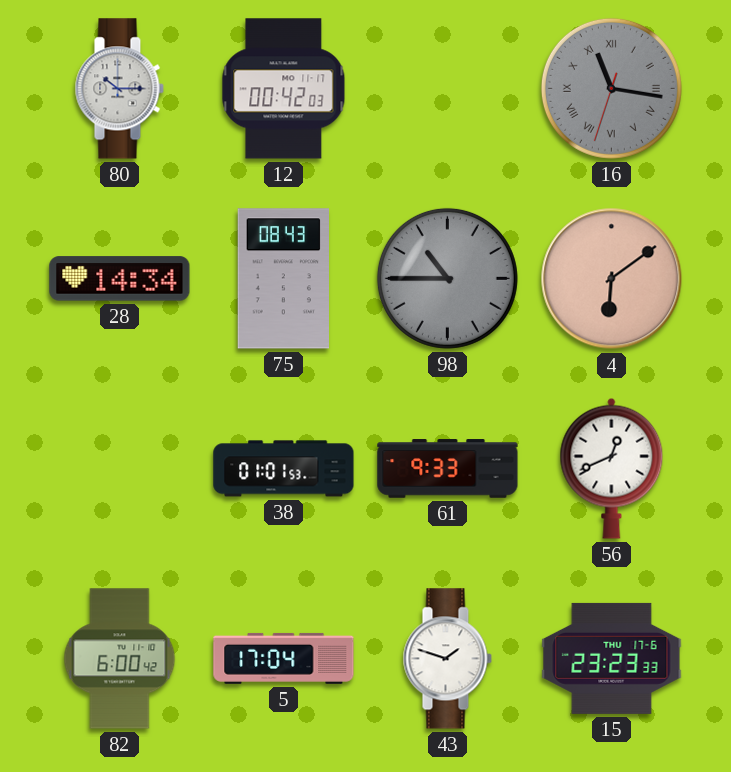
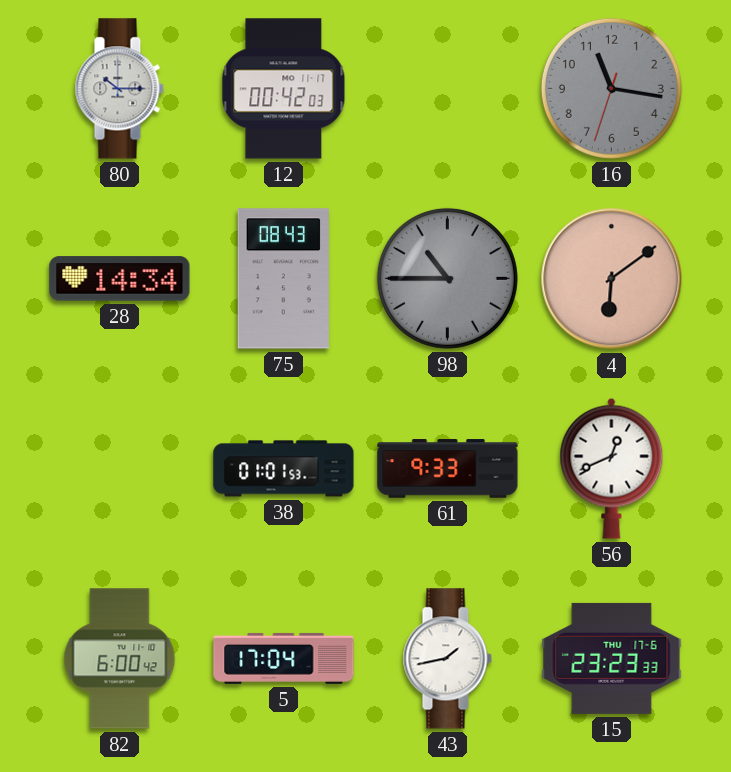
16 numerals: Roman -> Arabic (611, 88)
43: 1:48 -> 1:43 (447, 659)
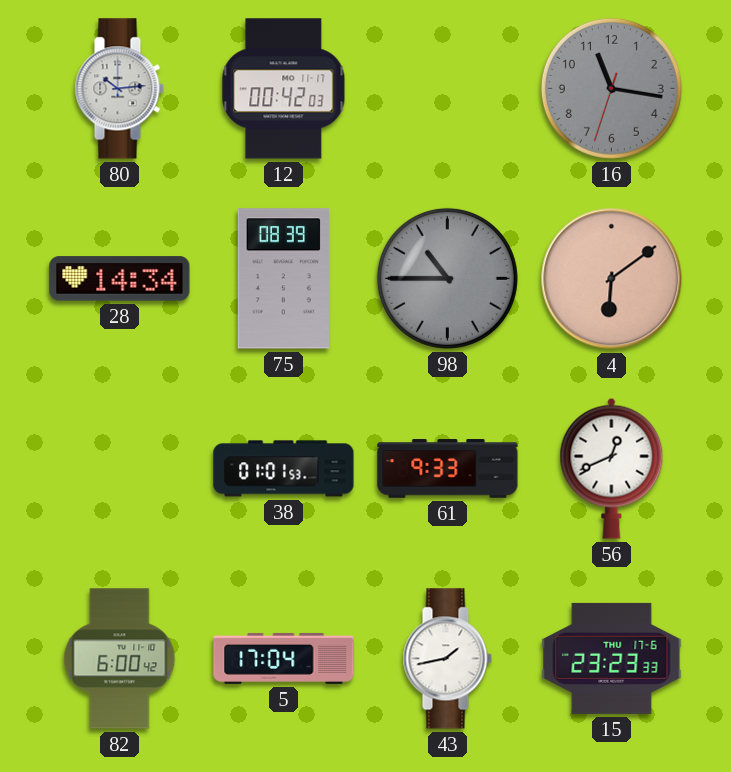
80: 10:15 -> 10:14 (119, 89)
75: 08:43 -> 08:39 (283, 279)
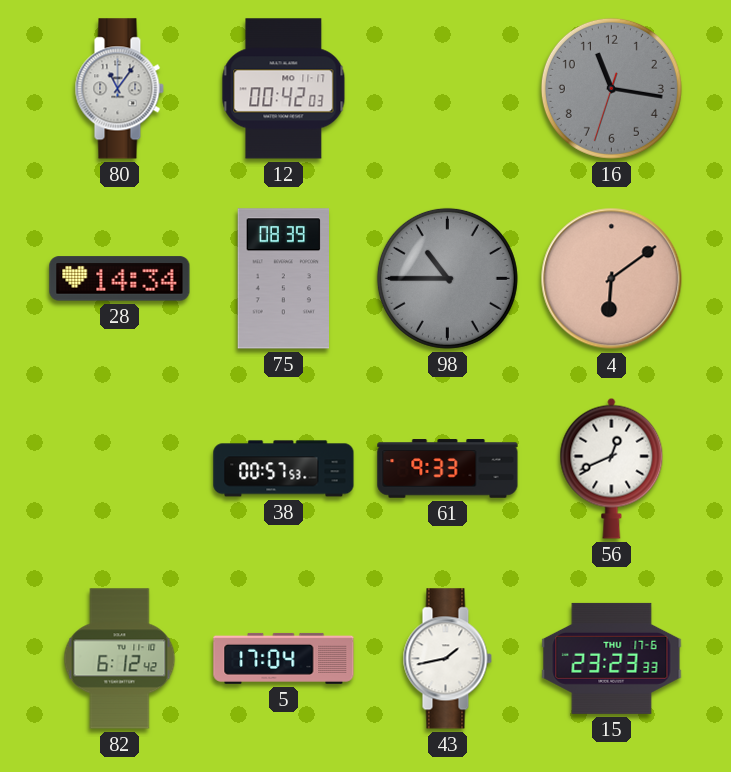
80: 10:14 -> 11:06 (119, 89)
38: 01:01 -> 00:57 (284, 469)
82: 6:00 -> 6:12 (120, 659)
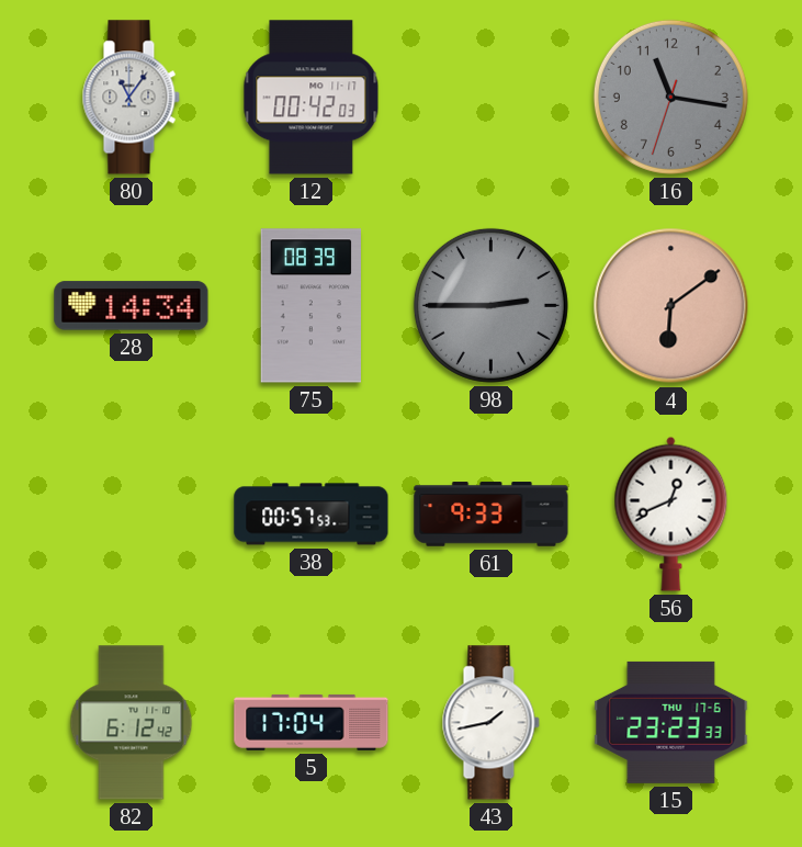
98: 10:45 -> 2:45 (490, 305)
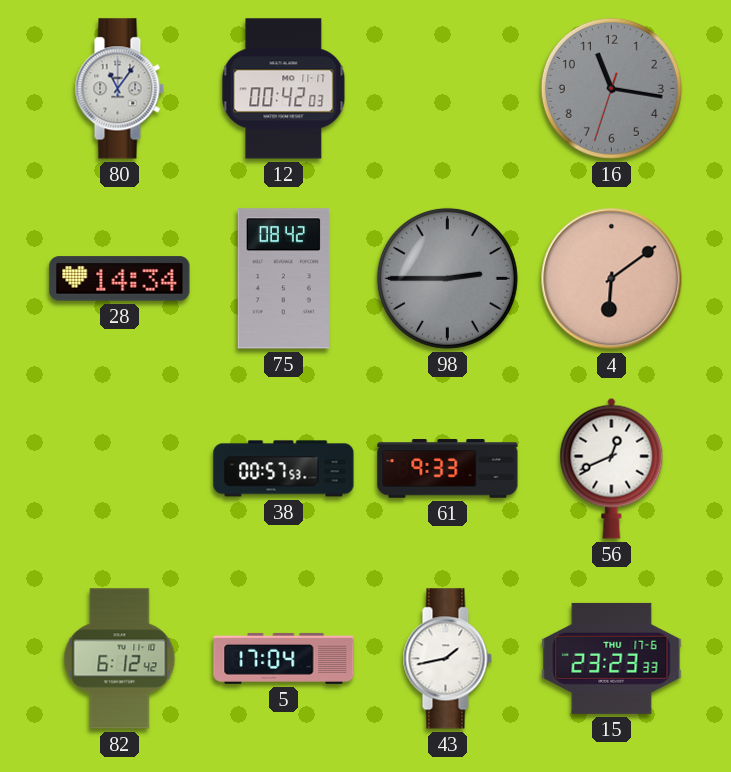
75: 08:39 -> 08:42 (283, 279)
